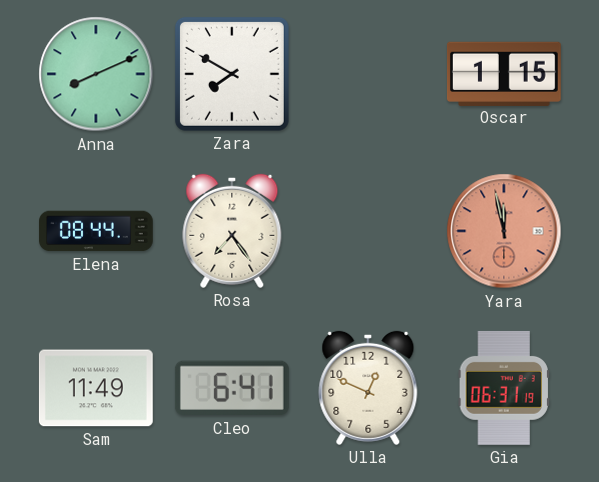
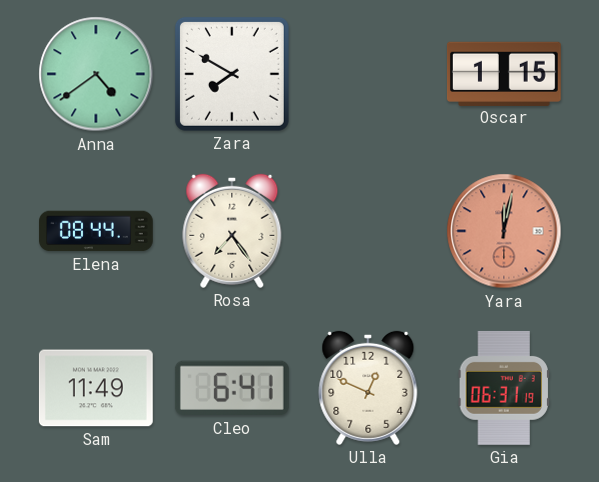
Anna: 8:11 -> 4:39 (96, 74)
Yara: 11:58 -> 12:02 (504, 231)
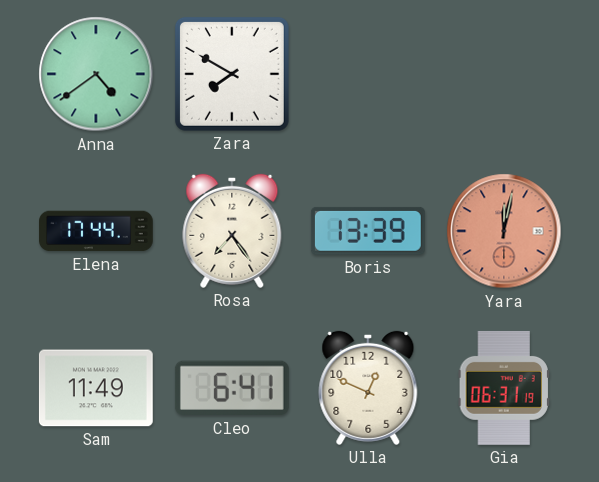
Oscar: 1:15 -> none (504, 73)
Elena: 08:44 -> 17:44 (97, 231)
Boris: none -> 13:39 (368, 231)
